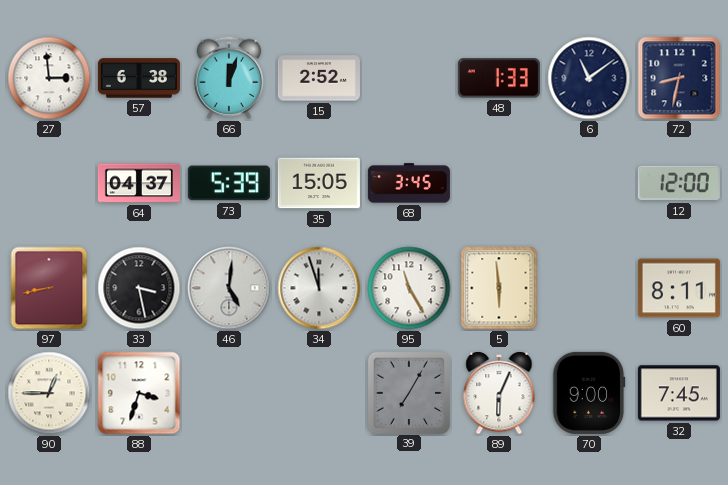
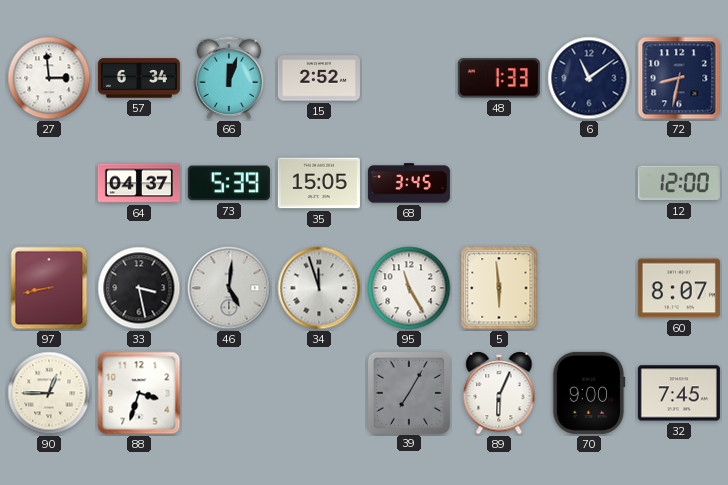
57: 6:38 -> 6:34 (139, 78)
60: 8:11 -> 8:07 (679, 288)
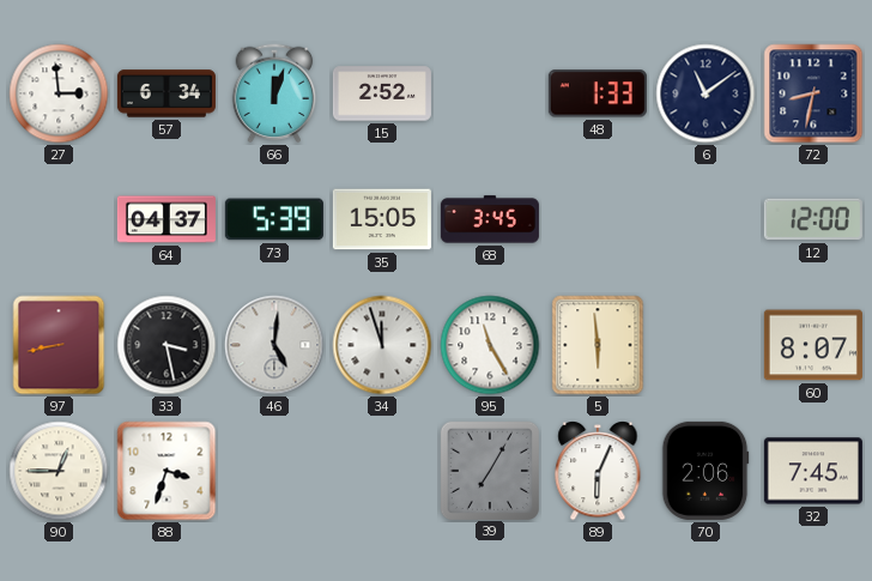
70: 9:00 -> 2:06 (706, 471)
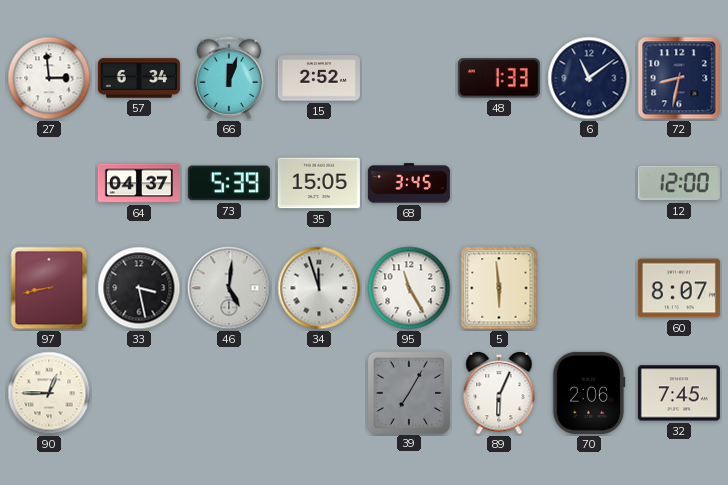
88: 3:33 -> none (166, 471)
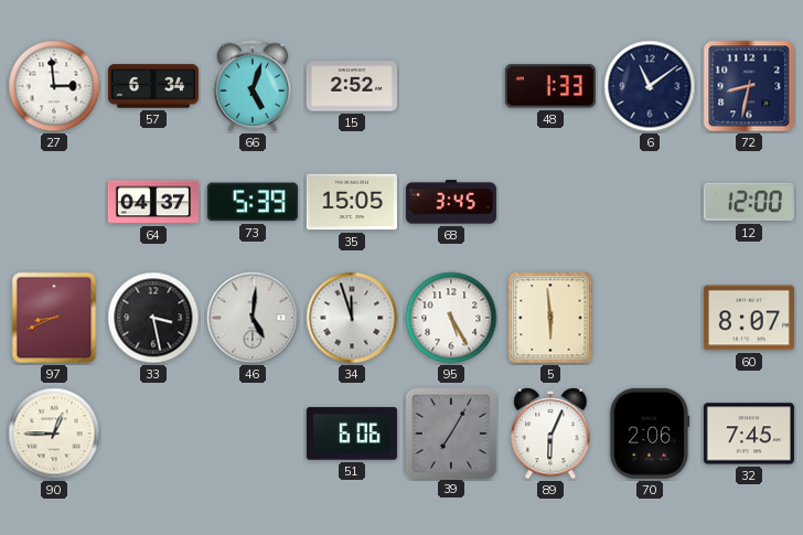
66: 12:03 -> 5:03 (253, 86)
97: 8:43 -> 8:41 (54, 318)
95: 11:25 -> 5:25 (451, 318)
51: none -> 6:06 (352, 434)
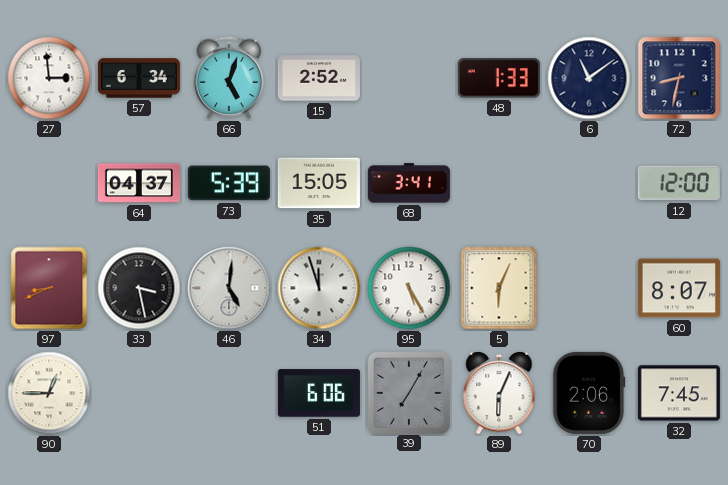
68: 3:45 -> 3:41 (409, 183)
5: 5:59 -> 6:04 (499, 288)
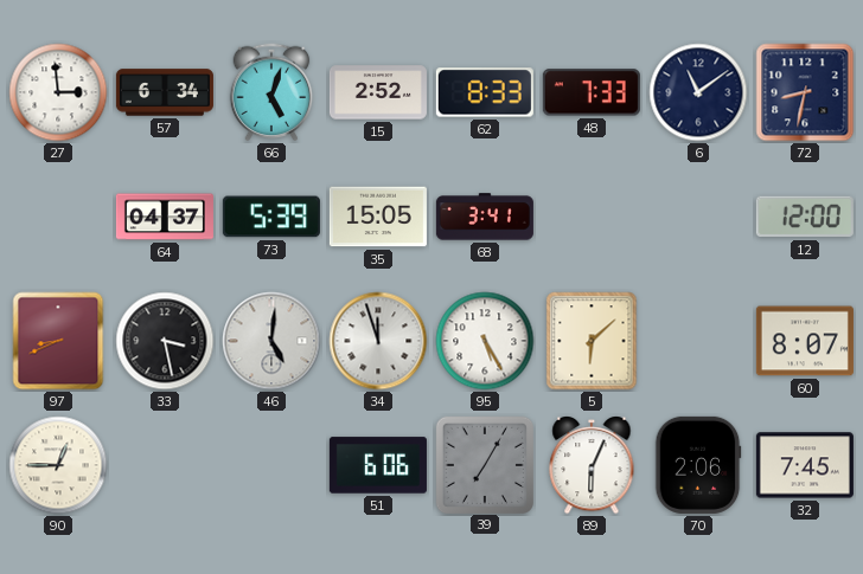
62: none -> 8:33 (485, 92)
48: 1:33 -> 7:33 (592, 92)
5: 6:04 -> 6:08 (592, 341)
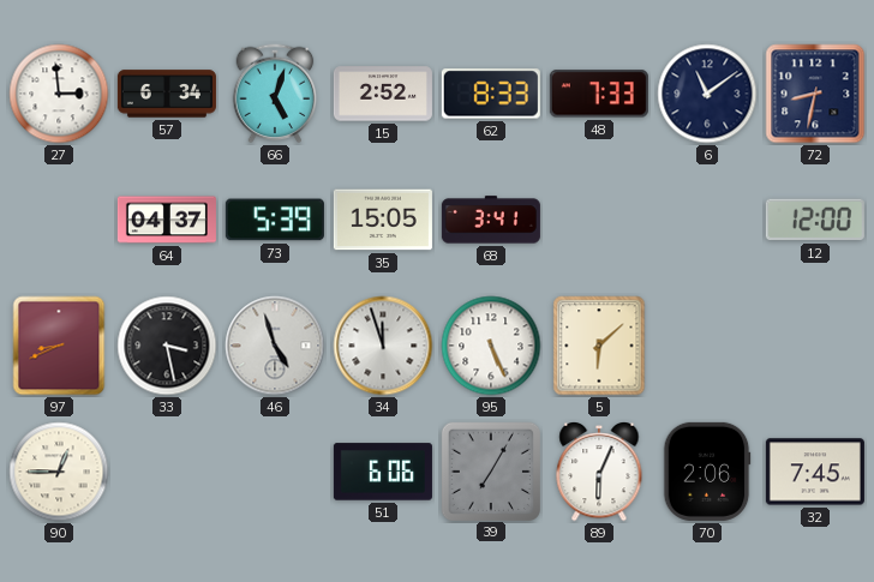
46: 5:01 -> 4:57 (275, 346)
95: 5:25 -> 5:26 (491, 346)
60: 8:07 -> none (805, 341)
